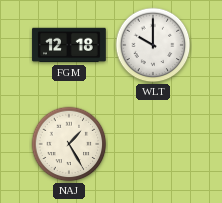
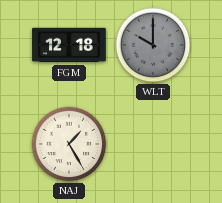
WLT dial: white -> grey (153, 45)
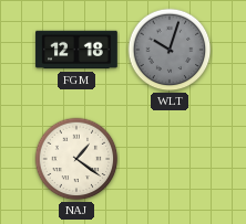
WLT: 10:00 -> 10:03 (170, 50)
NAJ: 1:25 -> 1:21 (76, 159)
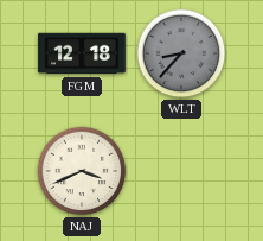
WLT: 10:03 -> 8:37 (181, 53)
NAJ: 1:21 -> 3:41 (82, 171)
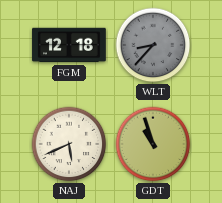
NAJ: 3:41 -> 5:41 (69, 144)
GDT: none -> 10:57 (153, 144)
